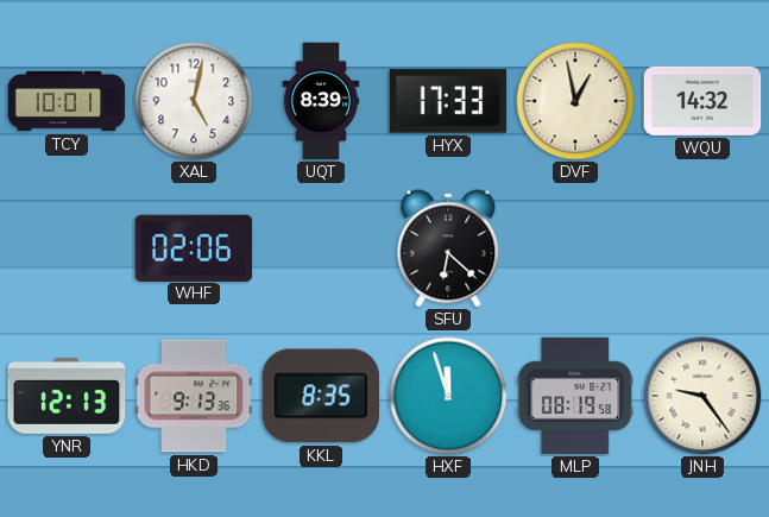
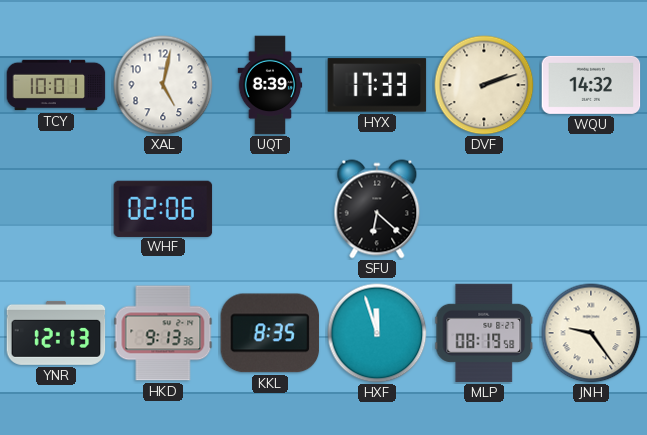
DVF: 12:58 -> 2:12 (484, 85)
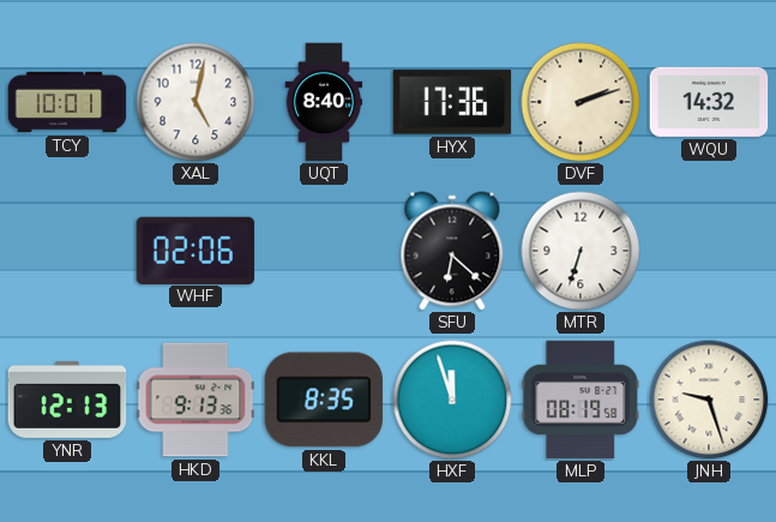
UQT: 8:39 -> 8:40 (324, 102)
HYX: 17:33 -> 17:36 (452, 102)
MTR: none -> 6:33 (581, 251)
JNH: 9:24 -> 9:27 (709, 400)
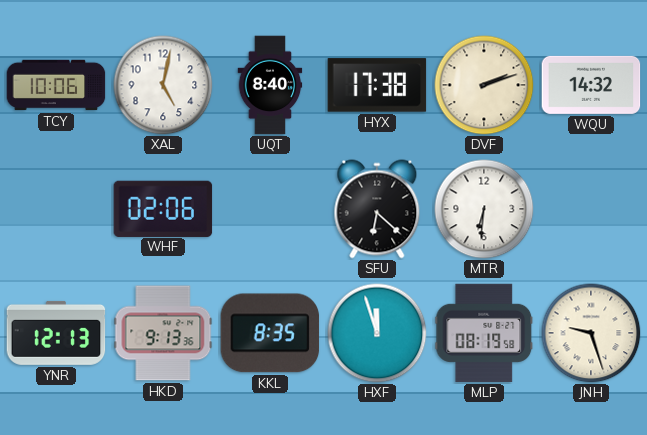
TCY: 10:01 -> 10:06 (56, 85)
HYX: 17:36 -> 17:38 (377, 85)
MTR: 6:33 -> 6:31 (484, 209)
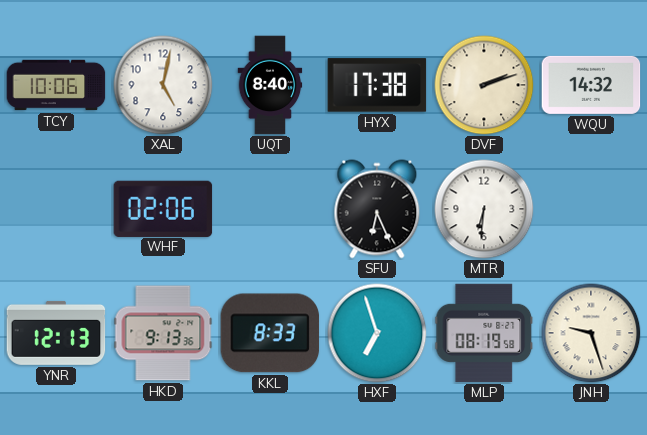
SFU: 6:22 -> 6:26 (377, 209)
KKL: 8:35 -> 8:33 (270, 333)
HXF: 11:57 -> 6:57 (377, 333)
